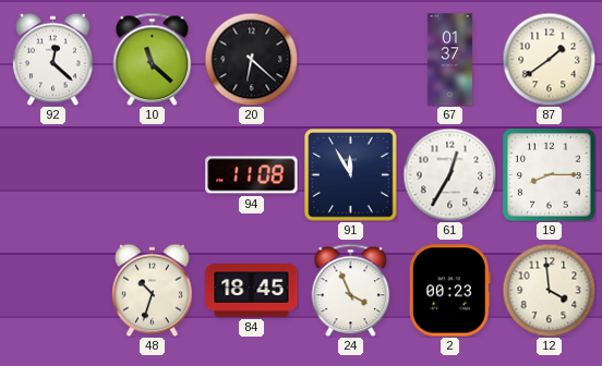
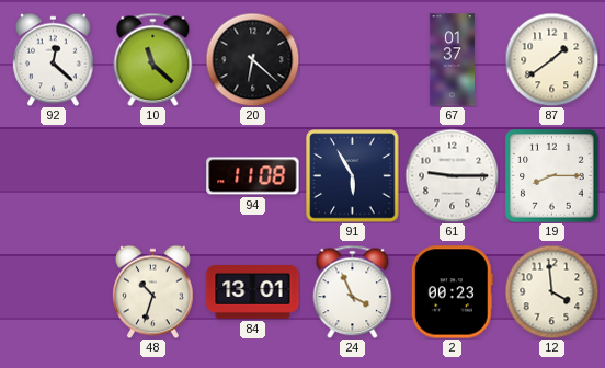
91: 11:55 -> 5:55 (353, 176)
61: 12:35 -> 9:15 (452, 175)
84: 18:45 -> 13:01 (253, 292)
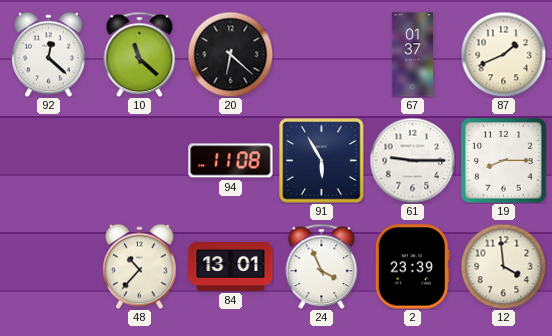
87: 1:39 -> 1:41 (503, 54)
48: 10:33 -> 10:37 (140, 266)
2: 00:23 -> 23:39 (412, 267)
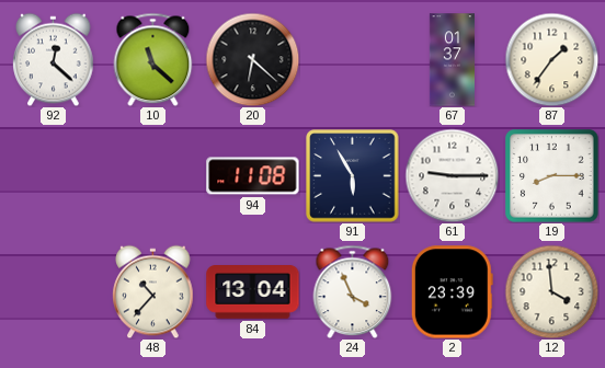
87: 1:41 -> 1:36 (551, 59)
84: 13:01 -> 13:04 (253, 292)
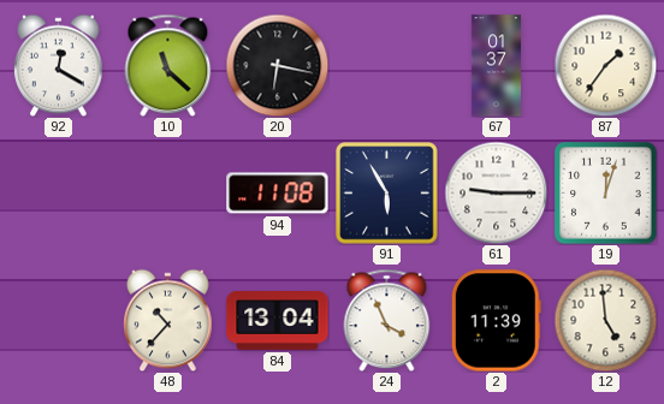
92: 12:22 -> 12:20 (59, 65)
20: 6:22 -> 6:17 (277, 65)
19: 8:15 -> 12:03 (606, 194)
2: 23:39 -> 11:39 (496, 321)
12: 3:59 -> 4:59 (605, 320)
